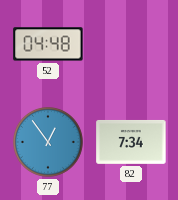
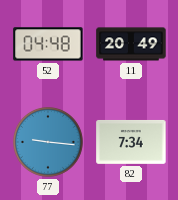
11: none -> 20:49 (131, 44)
77: 12:54 -> 9:16 (49, 143)
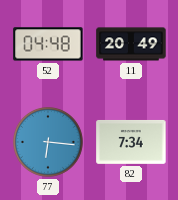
77: 9:16 -> 6:16 (49, 143)
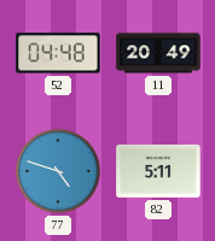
77: 6:16 -> 4:48 (59, 172)
82: 7:34 -> 5:11 (158, 171)
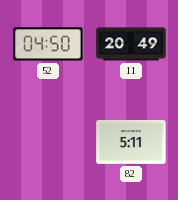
52: 04:48 -> 04:50 (48, 44)
77: 4:48 -> none (59, 172)
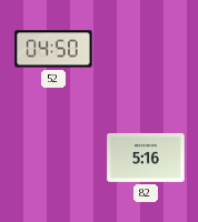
11: 20:49 -> none (131, 44)
82: 5:11 -> 5:16 (146, 158)
